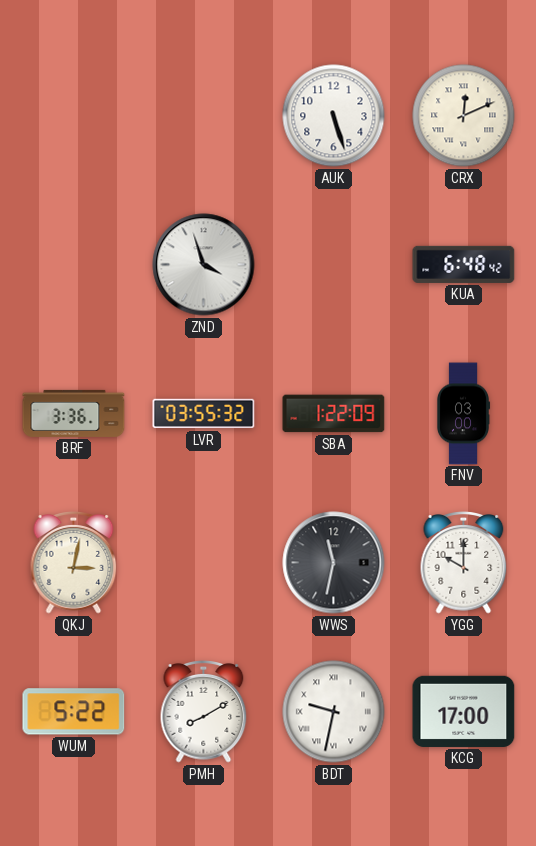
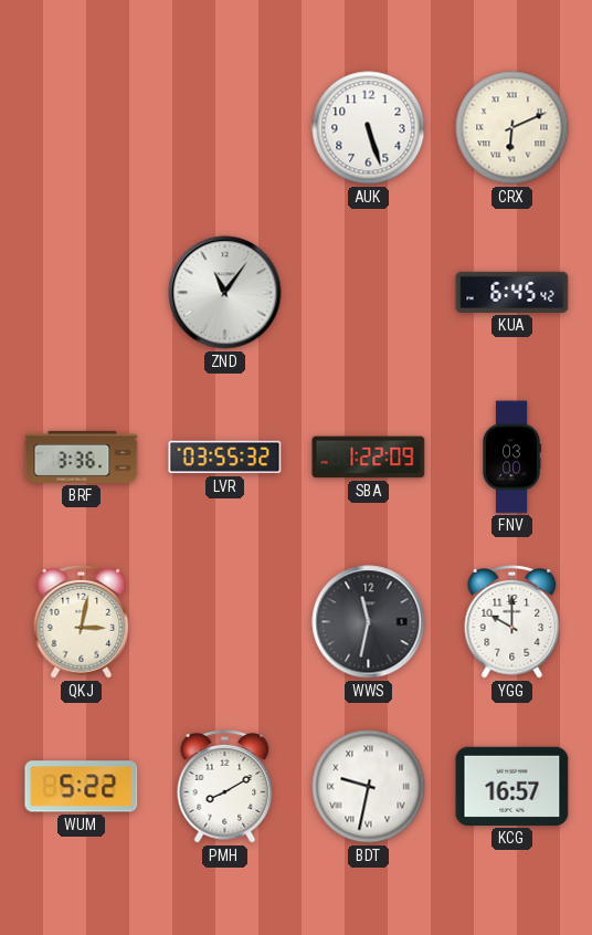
CRX: 12:11 -> 6:11 (512, 128)
ZND: 3:57 -> 11:06 (225, 293)
KUA: 6:48 -> 6:45 (512, 292)
KCG: 17:00 -> 16:57 (512, 786)
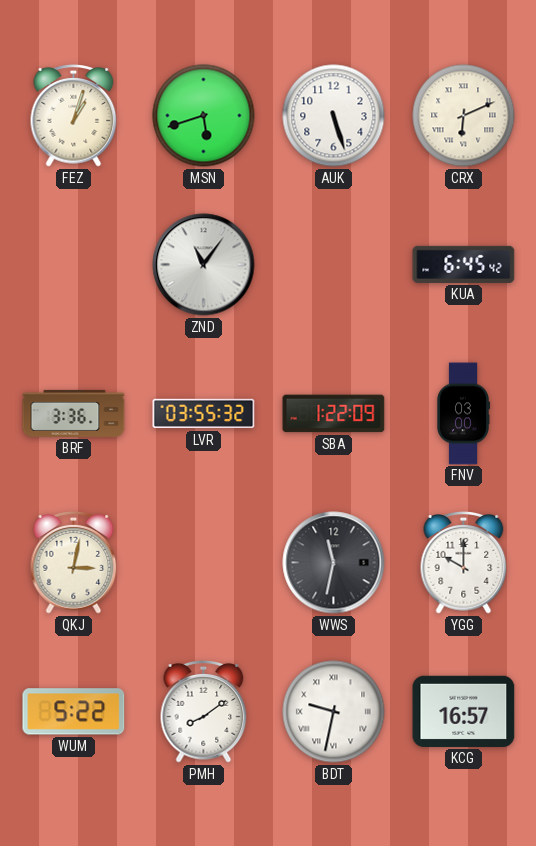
FEZ: none -> 1:03 (74, 116)
MSN: none -> 5:42 (204, 116)
PMH: 8:10 -> 8:09 (204, 712)
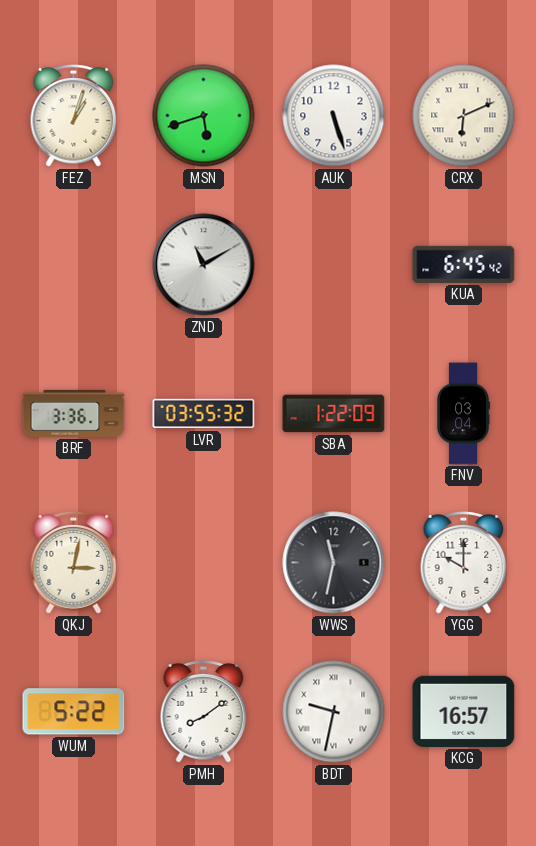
ZND: 11:06 -> 11:10 (204, 265)
FNV: 03:00 -> 03:04 (463, 414)
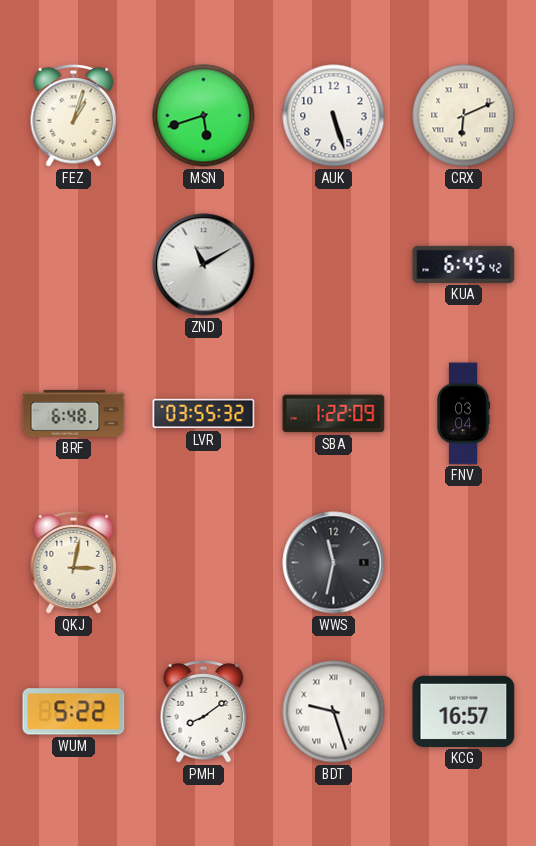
BRF: 3:36 -> 6:48 (74, 413)
YGG: 10:00 -> none (464, 563)
BDT: 9:32 -> 9:27 (334, 712)
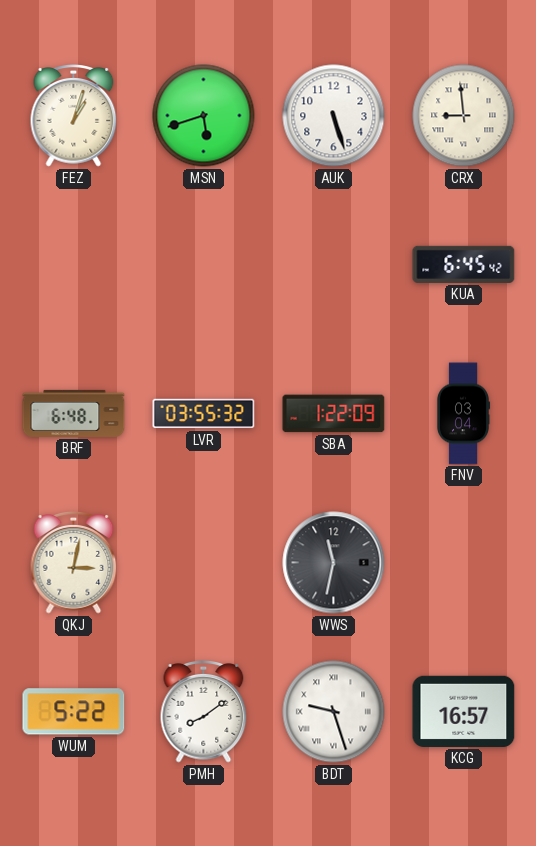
CRX: 6:11 -> 8:59 (464, 116)
ZND: 11:10 -> none (204, 265)
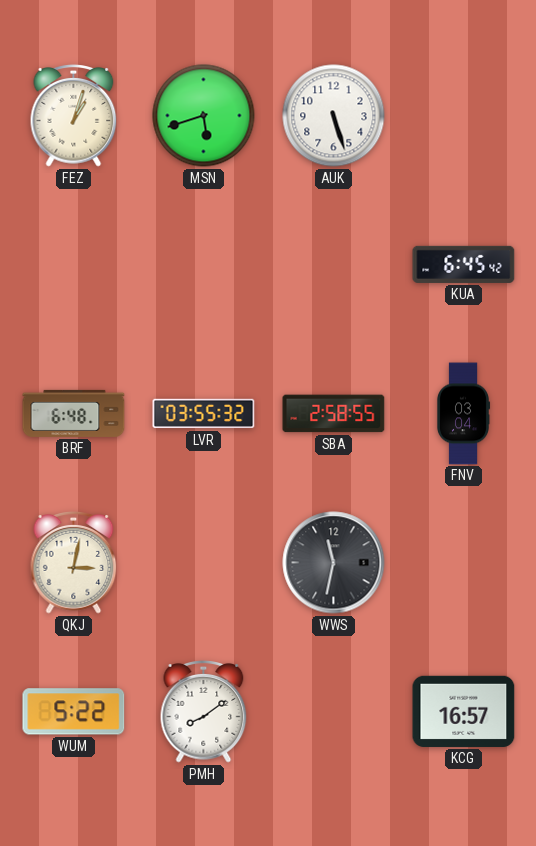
CRX: 8:59 -> none (464, 116)
SBA: 1:22 -> 2:58 (334, 414)
BDT: 9:27 -> none (334, 712)
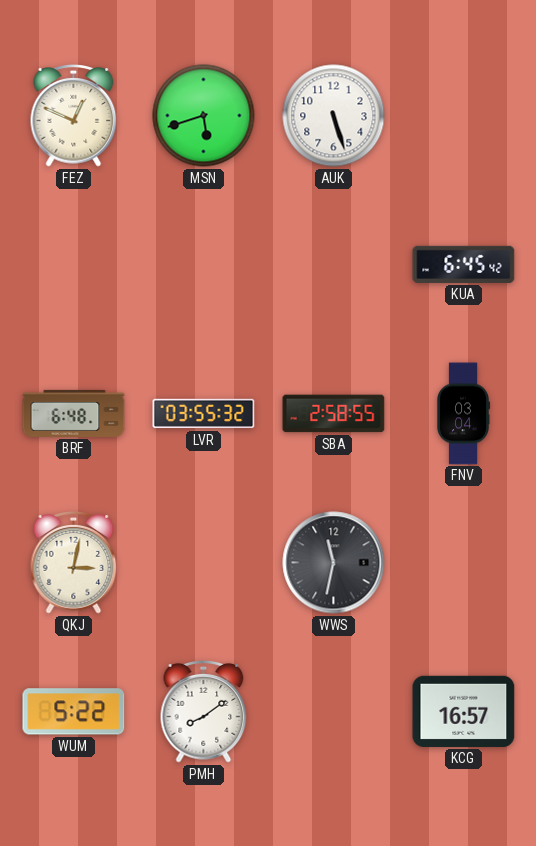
FEZ: 1:03 -> 12:49 (74, 116)
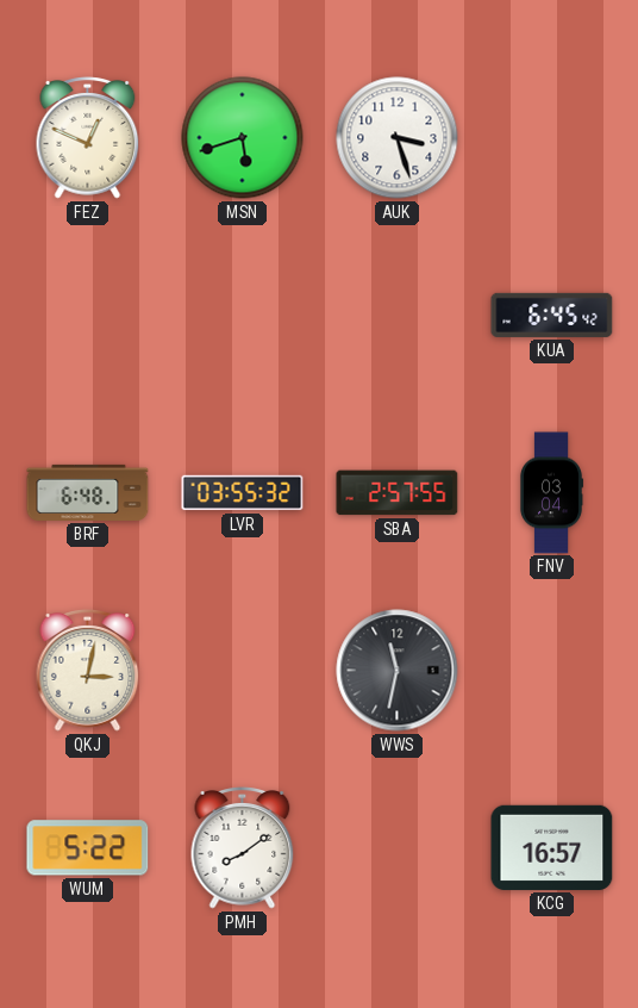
AUK: 5:27 -> 3:27 (398, 138)
SBA: 2:58 -> 2:57 (398, 493)
